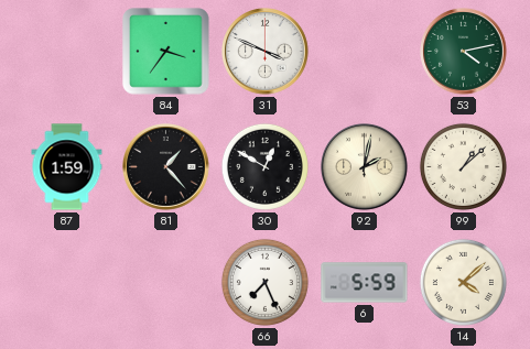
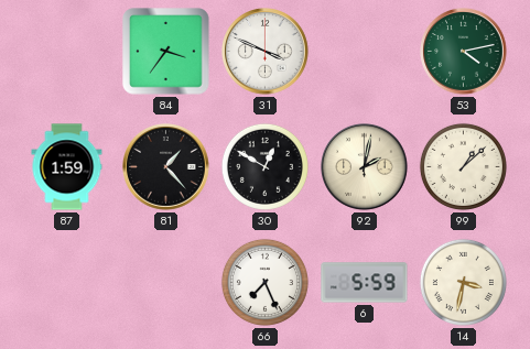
14: 4:08 -> 3:32 (463, 282)
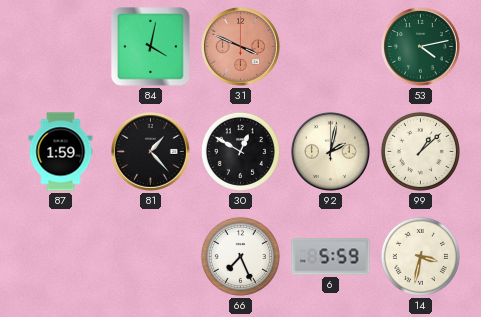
84: 3:36 -> 4:02 (151, 47)
31 dial: white -> salmon (241, 47)
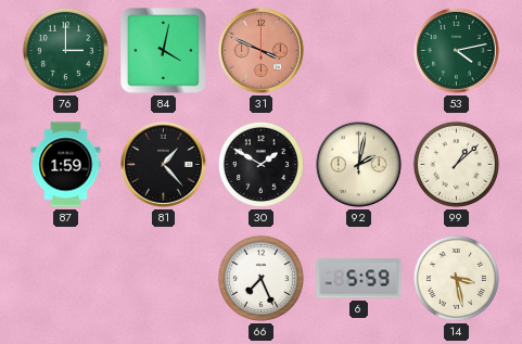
76: none -> 3:00 (65, 50)
30: 12:50 -> 1:50 (260, 164)
14: 3:32 -> 3:28 (456, 278)
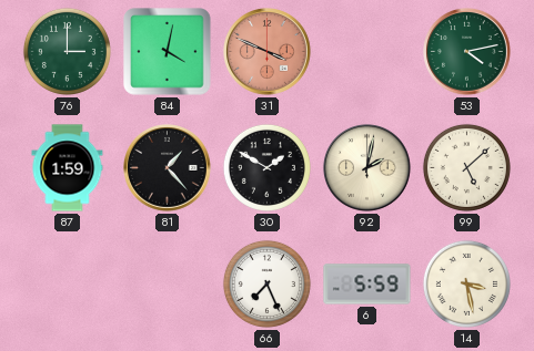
99: 1:08 -> 5:08 (466, 167)
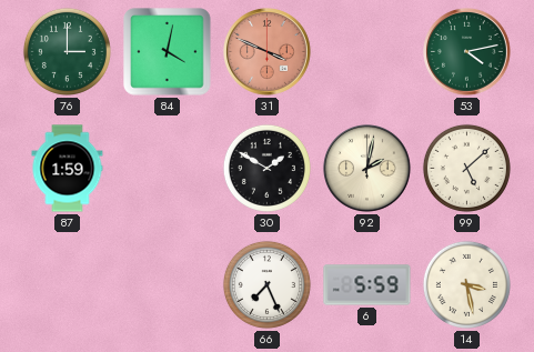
81: 1:23 -> none (168, 168)
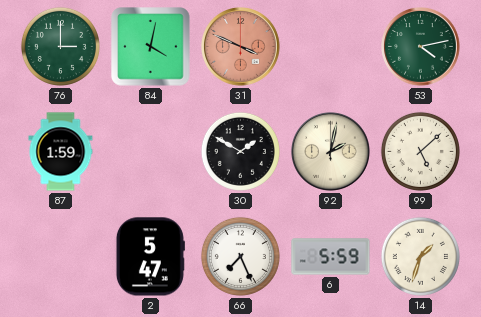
2: none -> 5:47 (150, 257)
14: 3:28 -> 1:33 (420, 256)
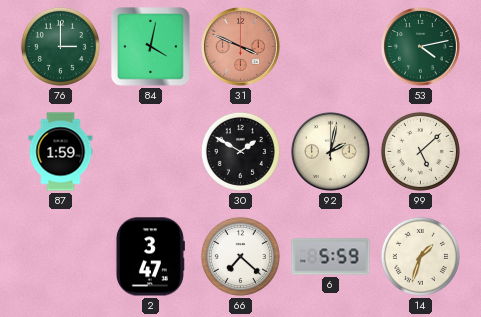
2: 5:47 -> 3:47 (150, 257)
66: 7:26 -> 7:22 (240, 256)
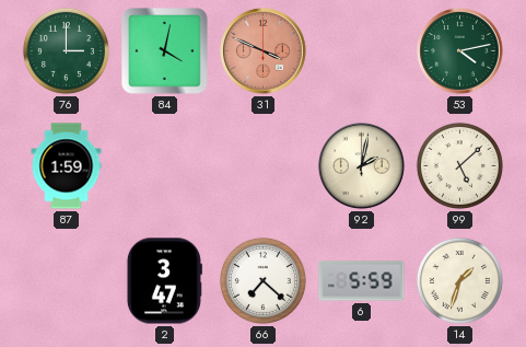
30: 1:50 -> none (240, 151)
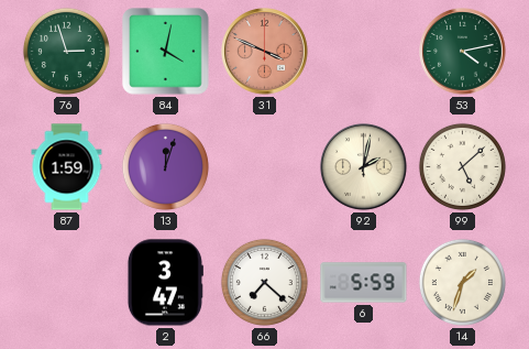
76: 3:00 -> 2:57 (66, 51)
13: none -> 12:03 (165, 166)
